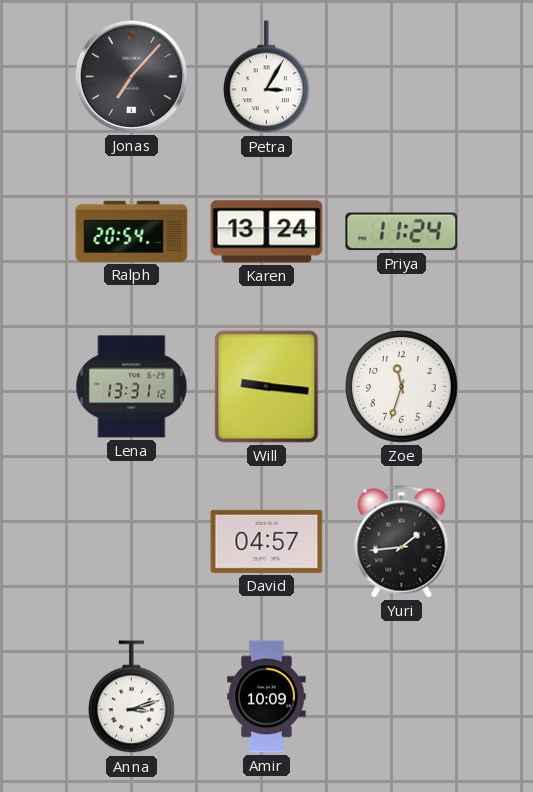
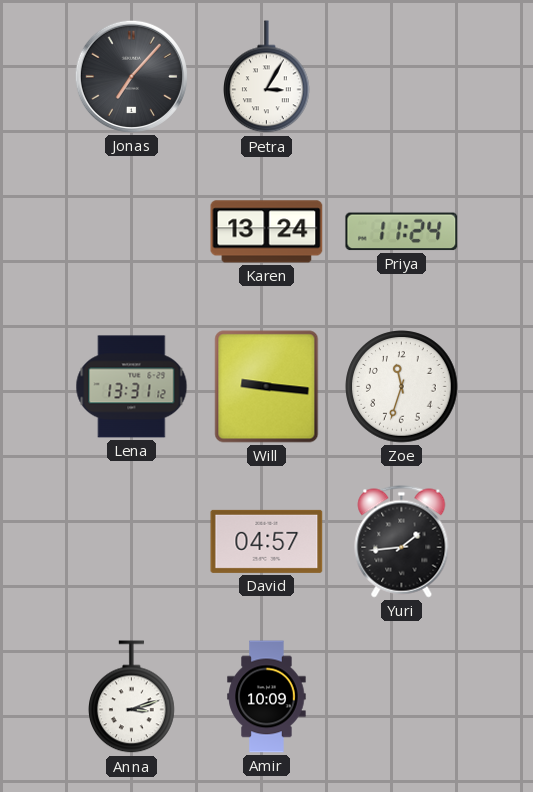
Ralph: 20:54 -> none (132, 231)
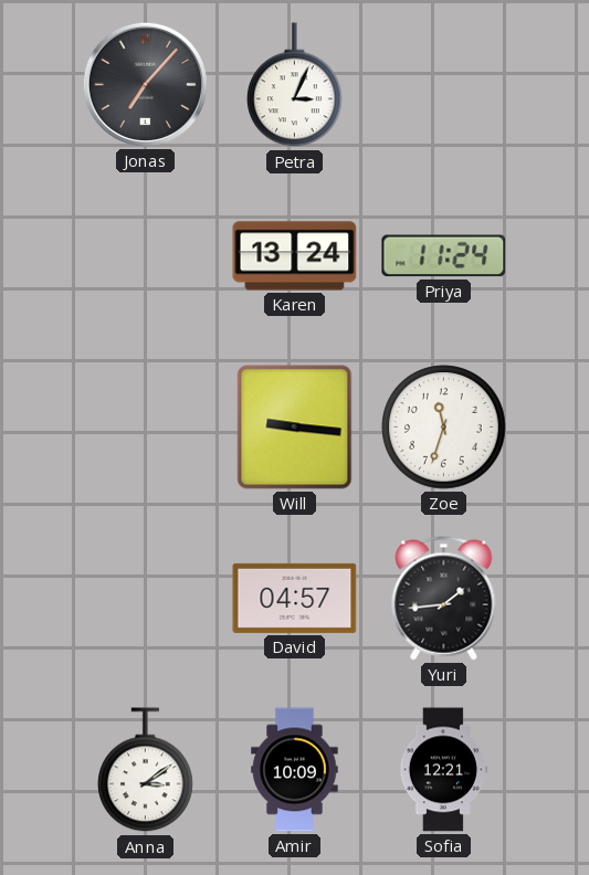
Petra: 3:05 -> 3:04 (295, 85)
Lena: 13:31 -> none (132, 387)
Anna: 3:12 -> 3:09 (146, 770)
Sofia: none -> 12:21 (442, 770)
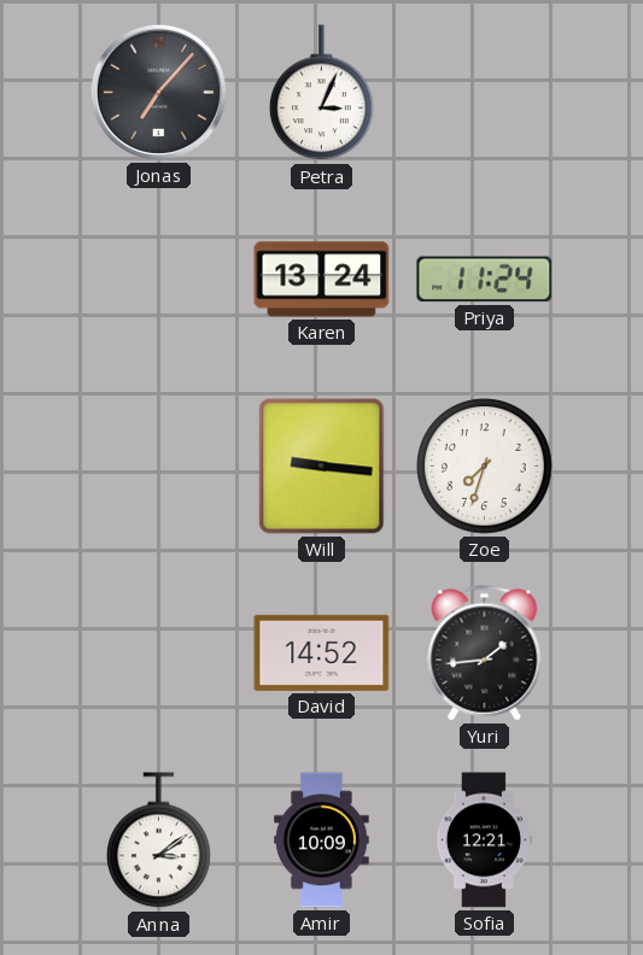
Zoe: 11:33 -> 7:33 (485, 467)
David: 04:57 -> 14:52 (322, 652)
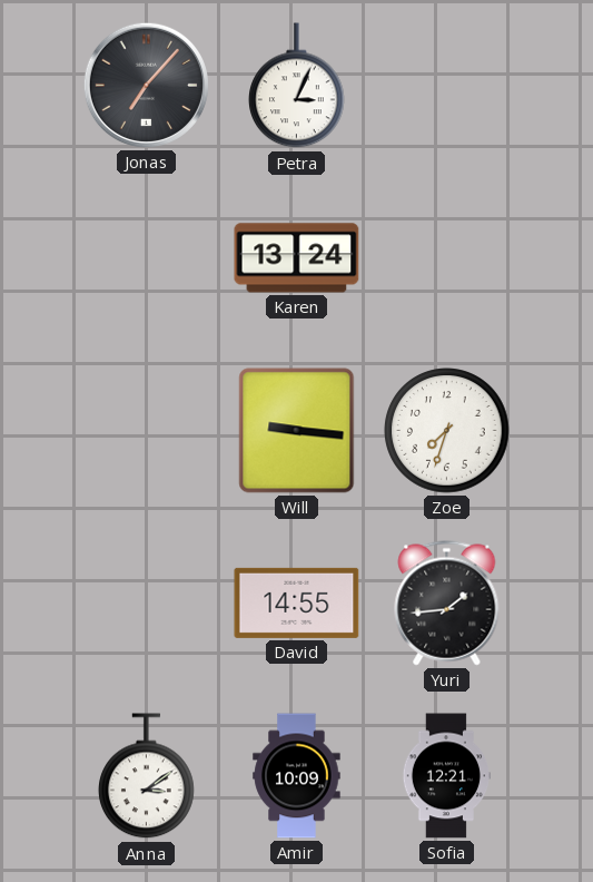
Priya: 11:24 -> none (485, 280)
David: 14:52 -> 14:55 (297, 602)
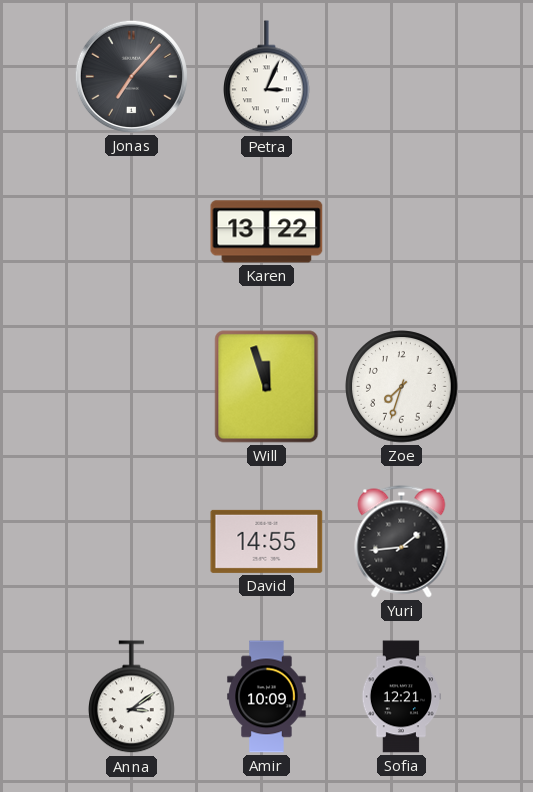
Karen: 13:24 -> 13:22 (267, 232)
Will: 9:16 -> 11:57 (267, 387)
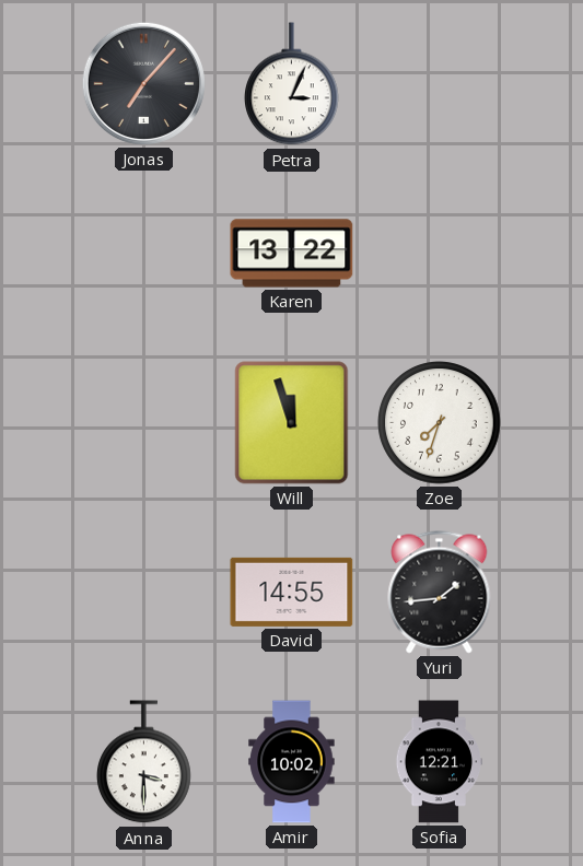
Anna: 3:09 -> 3:30 (144, 762)
Amir: 10:09 -> 10:02 (292, 762)
